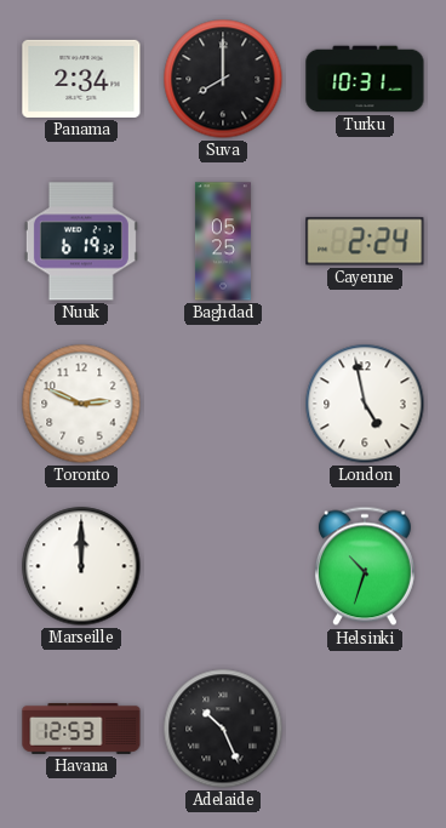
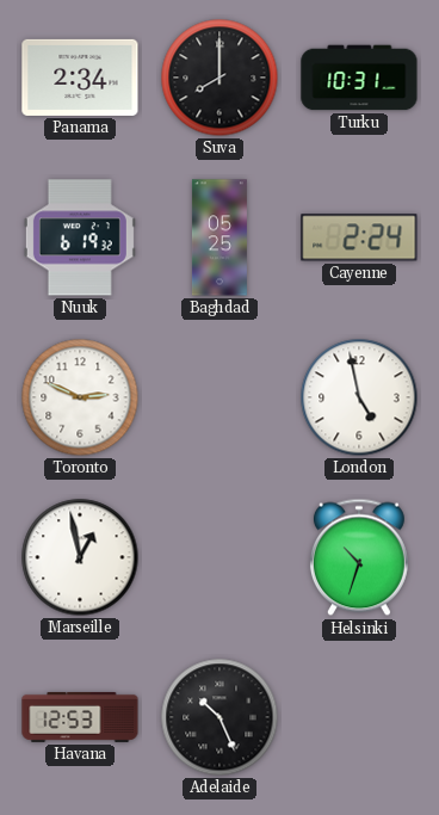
Marseille: 12:00 -> 12:58 (80, 557)
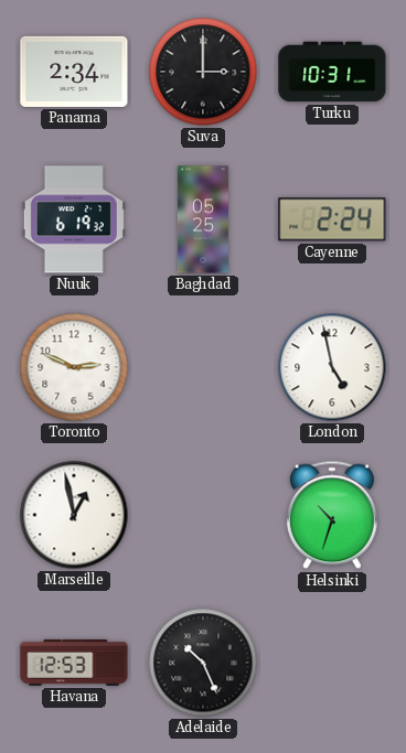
Suva: 8:00 -> 3:00 (203, 72)
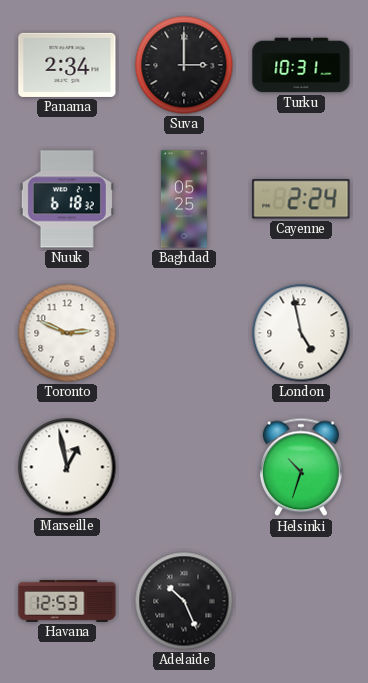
Nuuk: 6:19 -> 6:18 (67, 199)
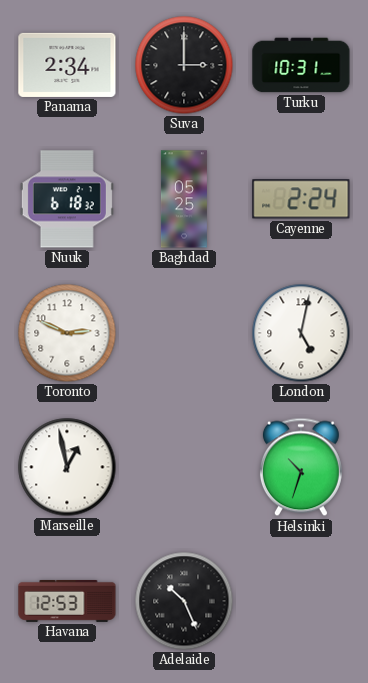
London: 4:58 -> 5:02 (301, 333)
